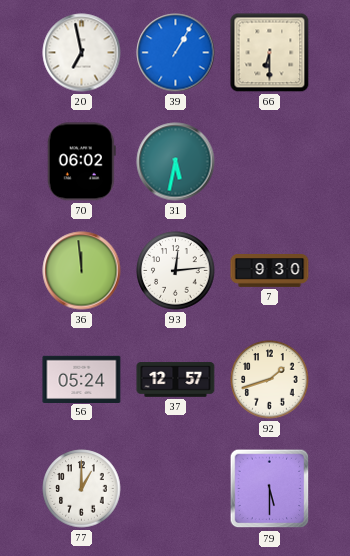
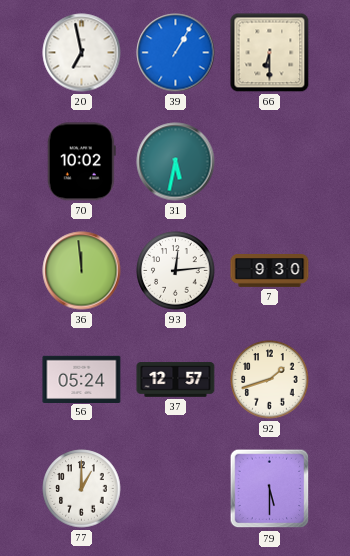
70: 06:02 -> 10:02 (81, 162)
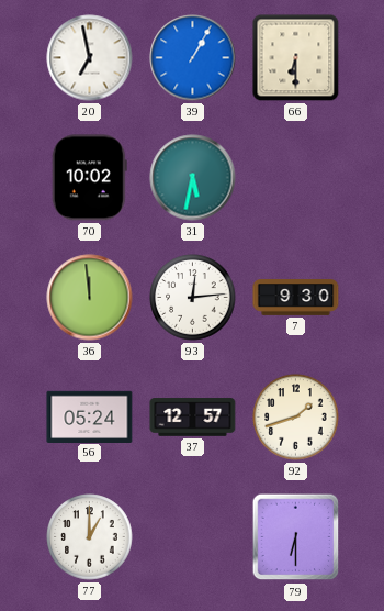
79: 5:30 -> 6:30 (296, 537)
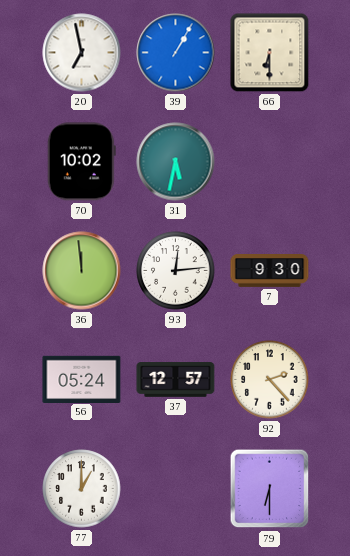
92: 1:42 -> 2:23 (270, 380)
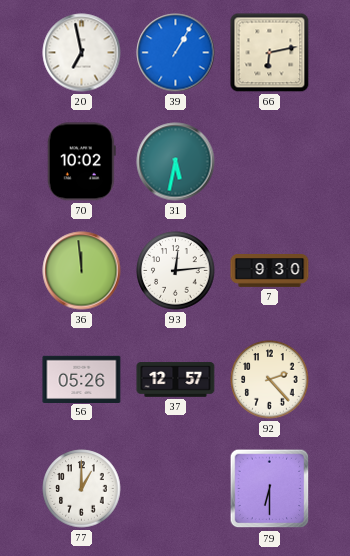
66: 6:30 -> 6:13 (270, 53)
56: 05:24 -> 05:26 (82, 379)
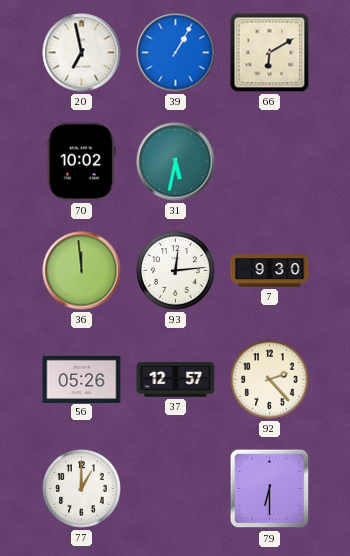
66: 6:13 -> 6:10 (270, 53)
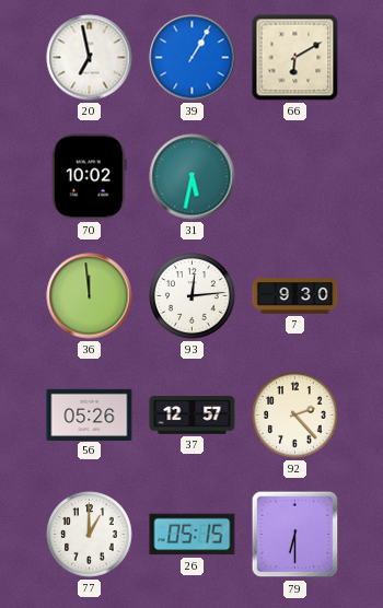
26: none -> 05:15 (193, 535)
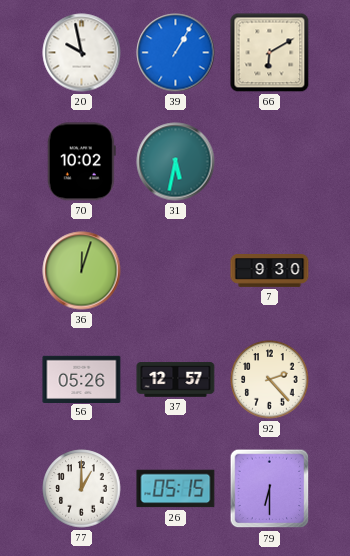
20: 6:58 -> 9:58 (82, 53)
36: 11:59 -> 12:03 (82, 271)
93: 12:14 -> none (193, 296)
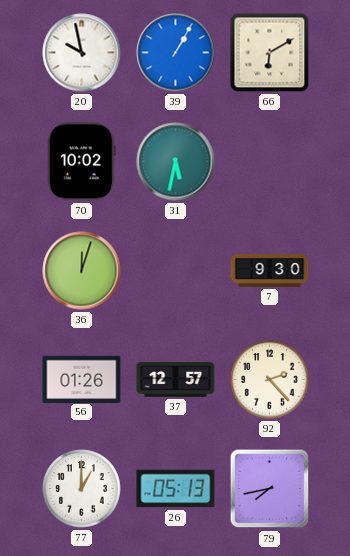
56: 05:26 -> 01:26 (82, 379)
26: 05:15 -> 05:13 (176, 489)
79: 6:30 -> 7:43 (270, 489)
